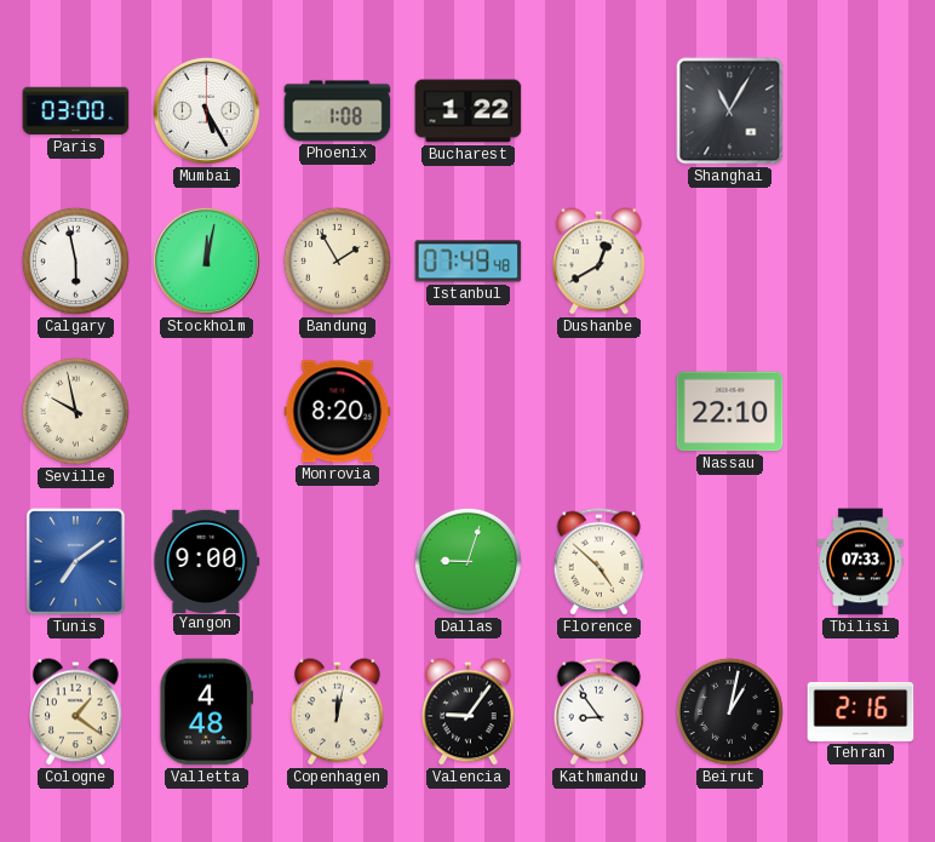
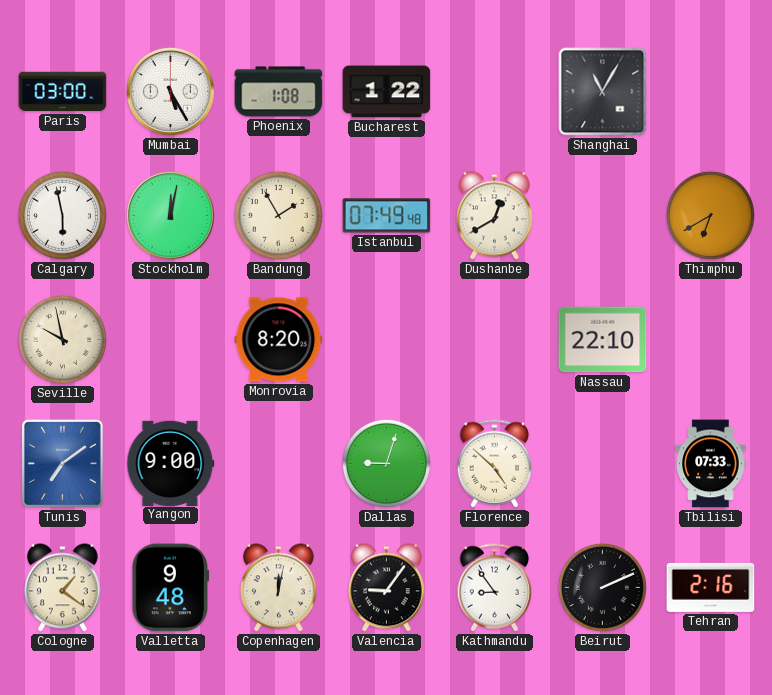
Thimphu: none -> 6:40 (710, 215)
Valletta: 4:48 -> 9:48 (170, 588)
Beirut: 1:02 -> 2:11 (602, 587)
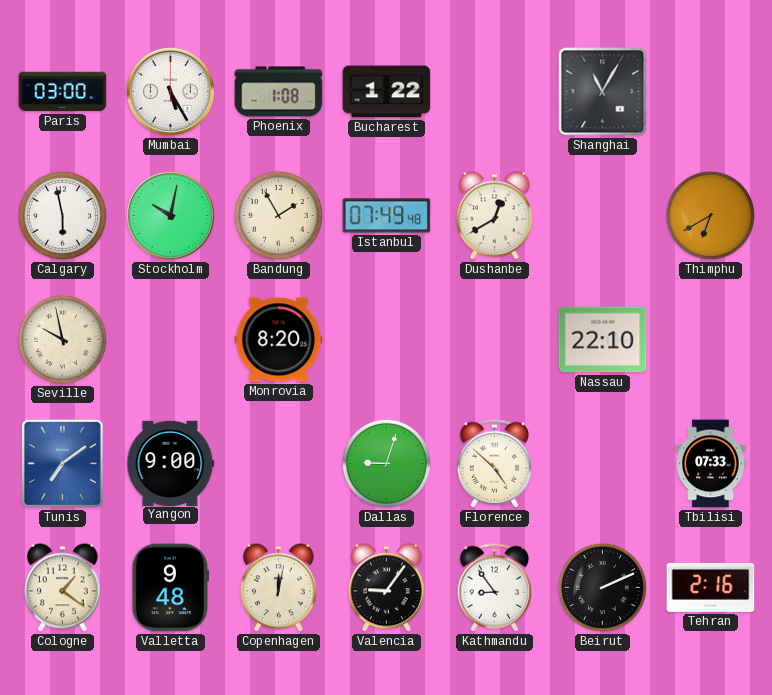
Stockholm: 12:02 -> 10:02 (170, 215)
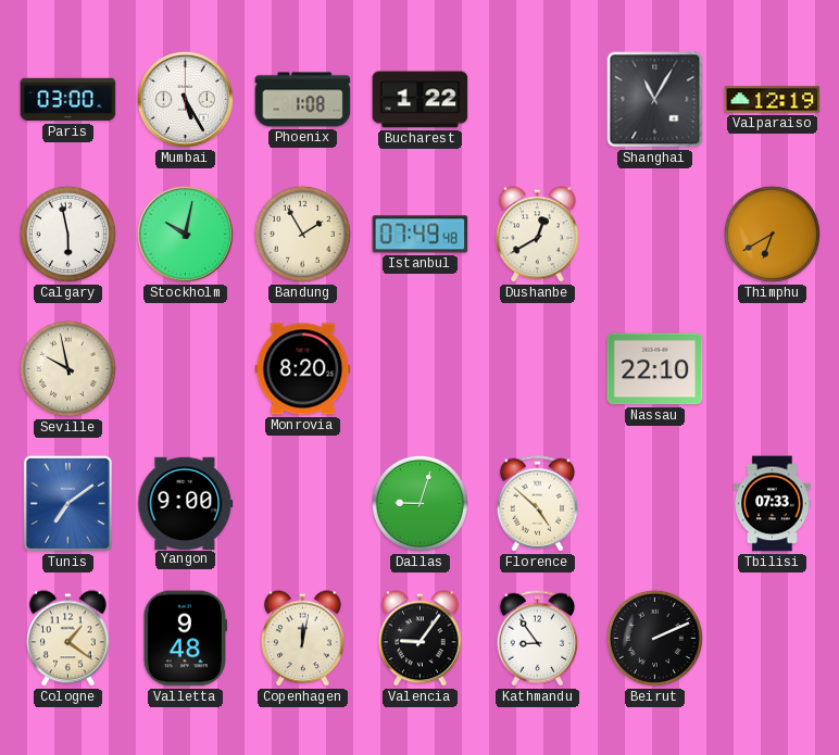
Valparaiso: none -> 12:19 (773, 100)
Tehran: 2:16 -> none (711, 587)
